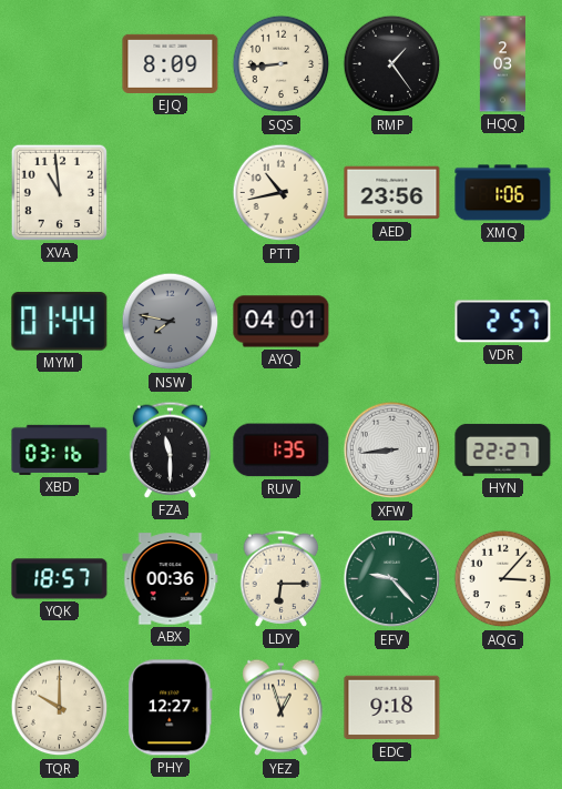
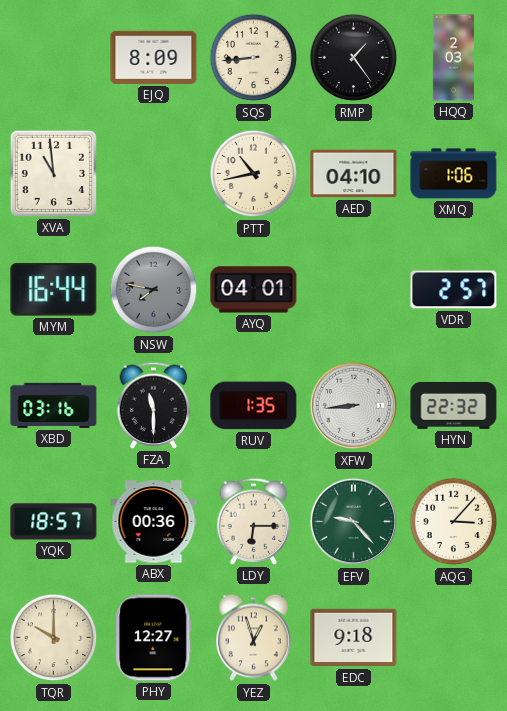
AED: 23:56 -> 04:10 (354, 174)
MYM: 01:44 -> 16:44 (54, 290)
HYN: 22:27 -> 22:32 (454, 405)
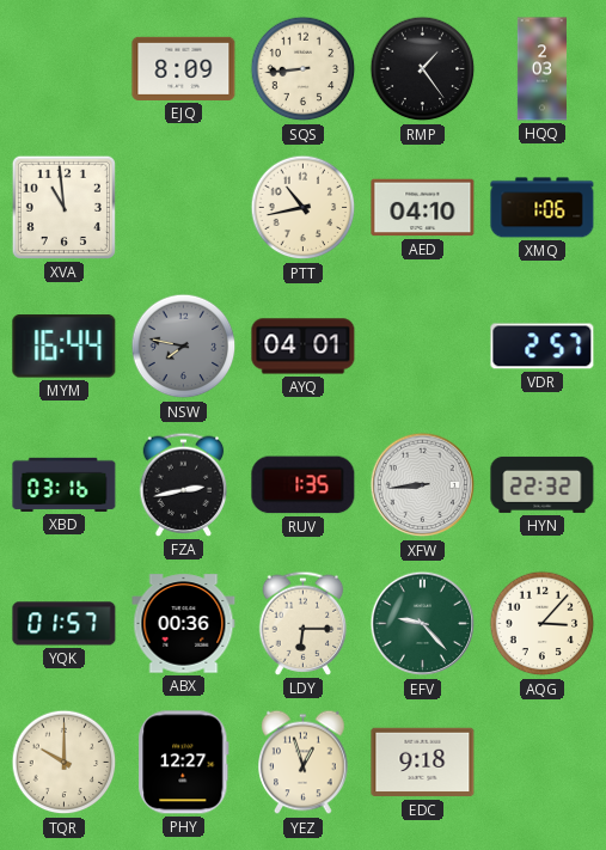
FZA: 11:30 -> 2:43 (184, 484)
YQK: 18:57 -> 01:57 (65, 624)
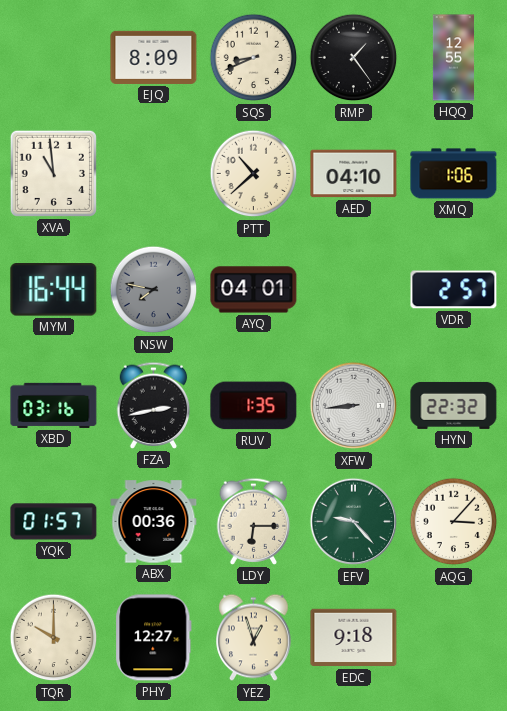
SQS: 8:44 -> 8:41 (254, 58)
HQQ: 2:03 -> 12:55 (453, 58)
PTT: 10:43 -> 10:38 (254, 174)
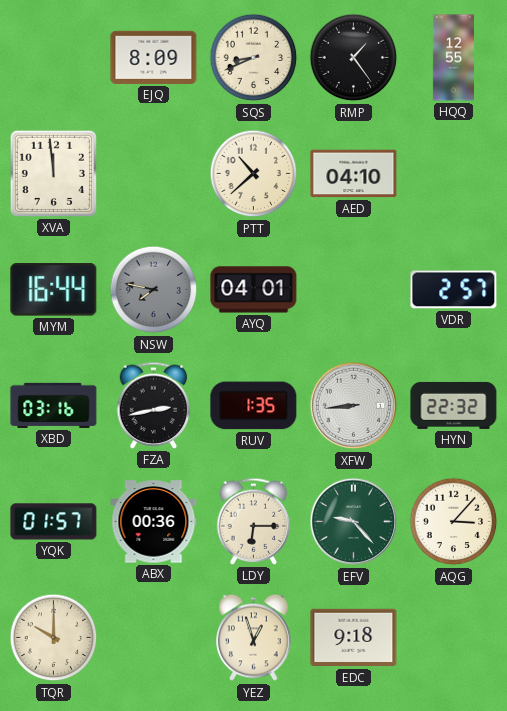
XVA: 10:59 -> 11:59 (53, 173)
XMQ: 1:06 -> none (454, 174)
PHY: 12:27 -> none (154, 638)
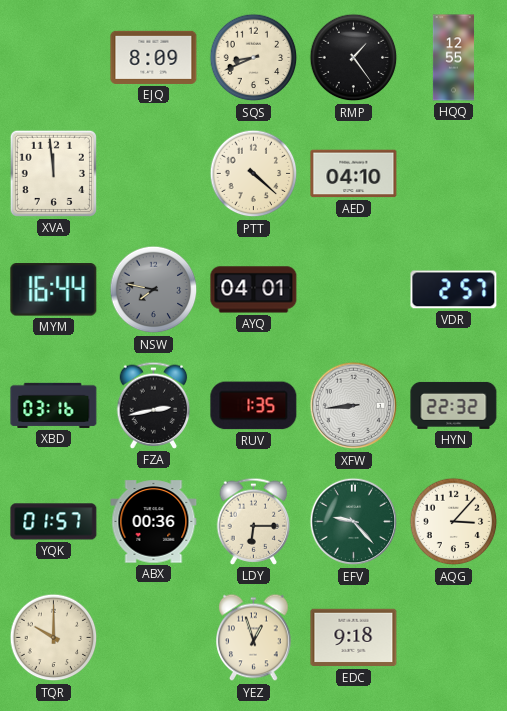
PTT: 10:38 -> 4:22 (254, 174)
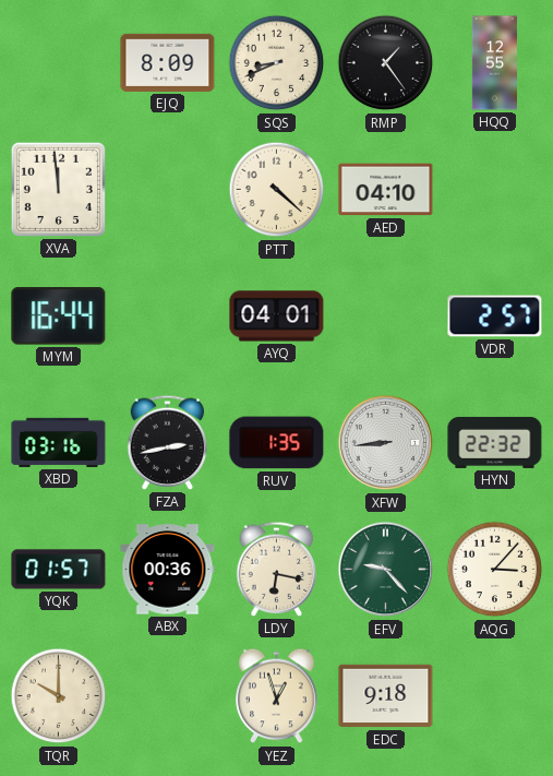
NSW: 7:47 -> none (154, 290)
LDY: 6:15 -> 6:17 (277, 569)
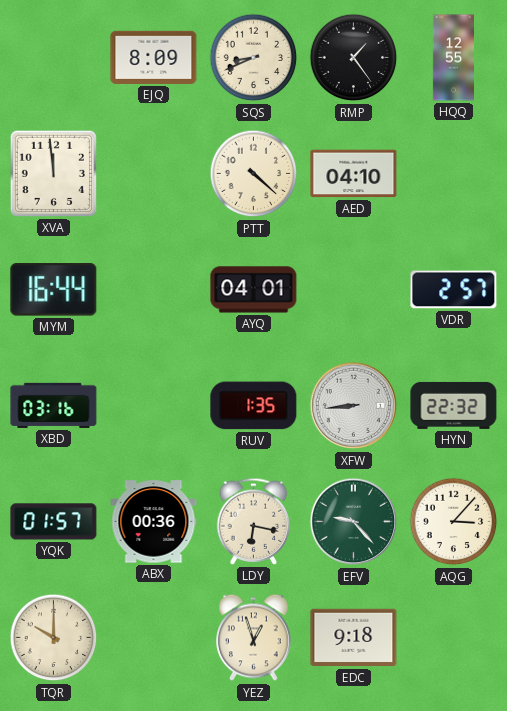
FZA: 2:43 -> none (168, 442)
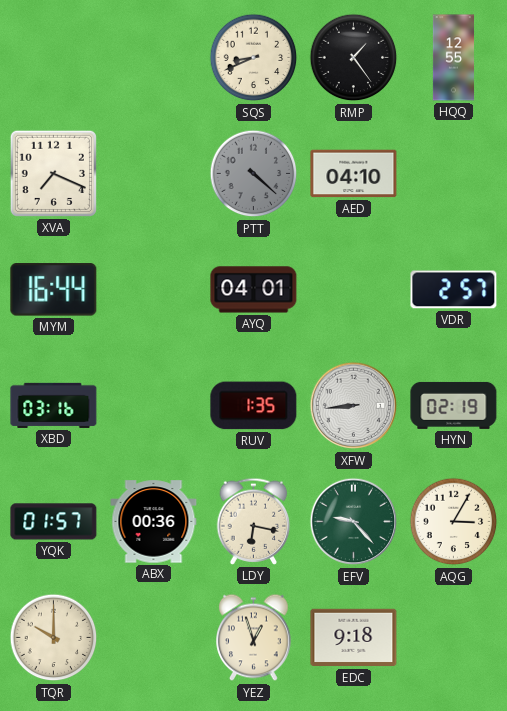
EJQ: 8:09 -> none (154, 57)
XVA: 11:59 -> 7:19 (53, 173)
PTT dial: cream -> grey (254, 174)
HYN: 22:32 -> 02:19 (454, 405)
AQG: 3:07 -> 3:05 (454, 522)
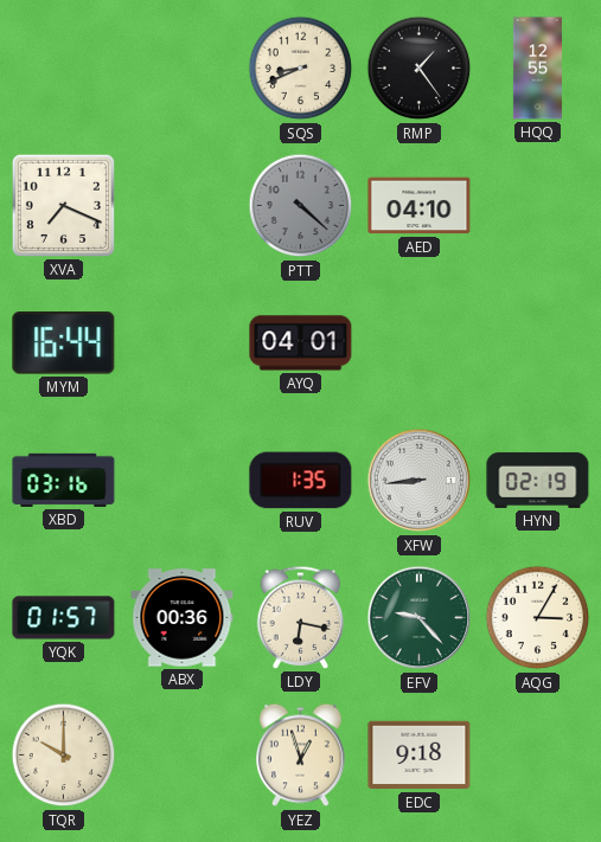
VDR: 2:57 -> none (454, 290)
